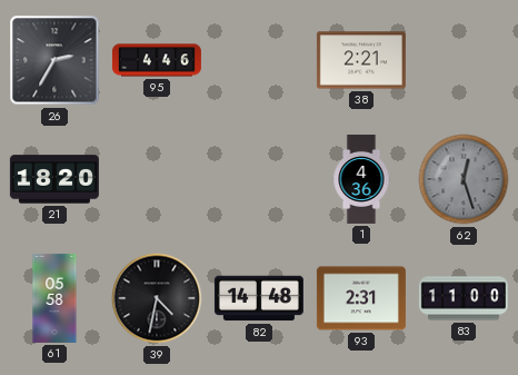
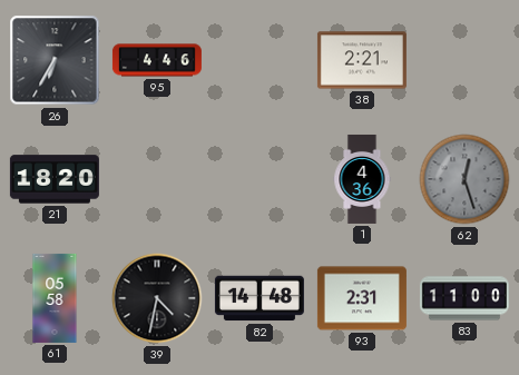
26: 2:35 -> 6:35 (55, 60)
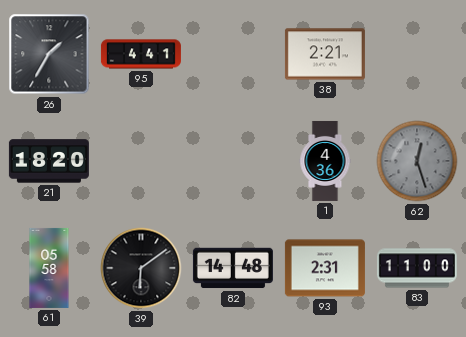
26: 6:35 -> 1:35 (49, 54)
95: 4:46 -> 4:41 (141, 54)
39: 4:32 -> 6:09 (141, 268)
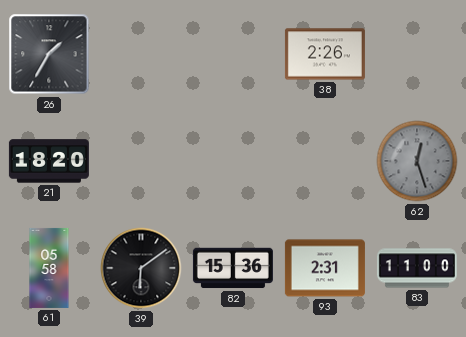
95: 4:41 -> none (141, 54)
38: 2:21 -> 2:26 (325, 54)
1: 4:36 -> none (325, 161)
82: 14:48 -> 15:36 (233, 268)
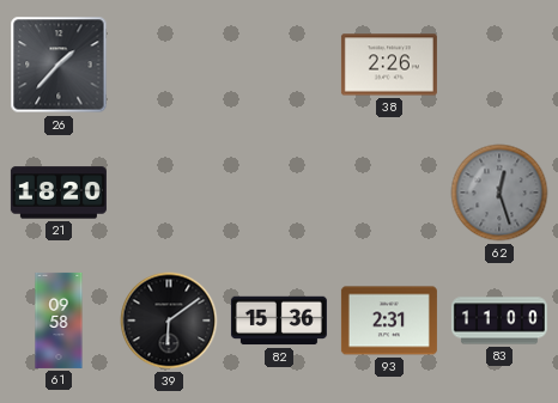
26: 1:35 -> 1:37 (59, 65)
61: 05:58 -> 09:58 (59, 320)
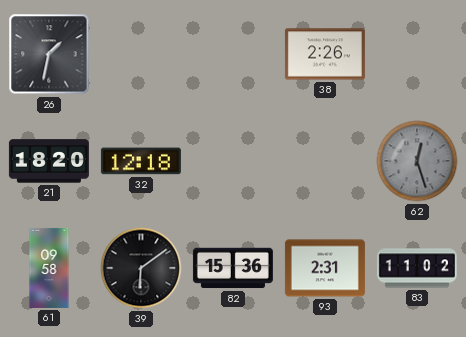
26: 1:37 -> 1:32 (49, 54)
32: none -> 12:18 (141, 161)
83: 11:00 -> 11:02 (417, 268)
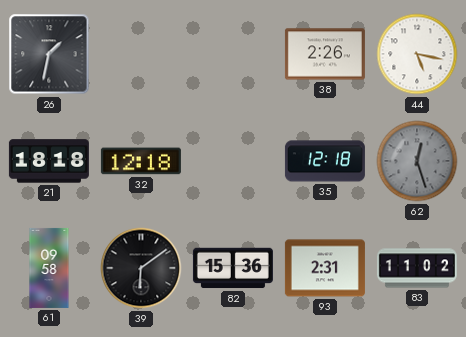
44: none -> 5:17 (417, 54)
21: 18:20 -> 18:18 (49, 161)
35: none -> 12:18 (325, 161)
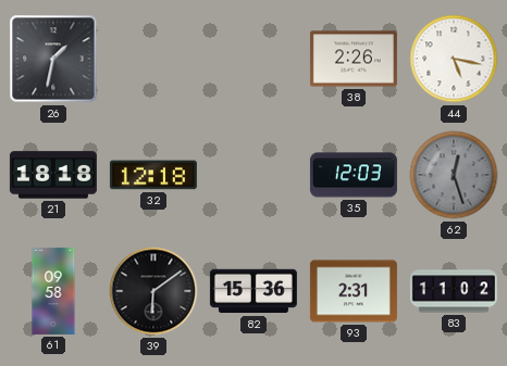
35: 12:18 -> 12:03 (354, 175)
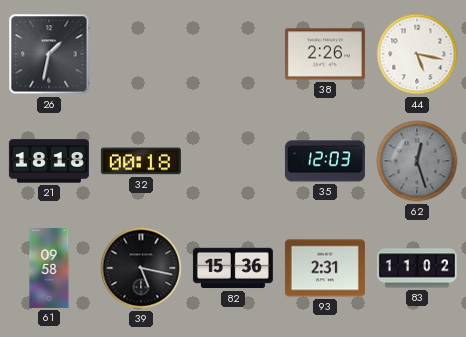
32: 12:18 -> 00:18 (141, 161)
39: 6:09 -> 5:17 (141, 268)
